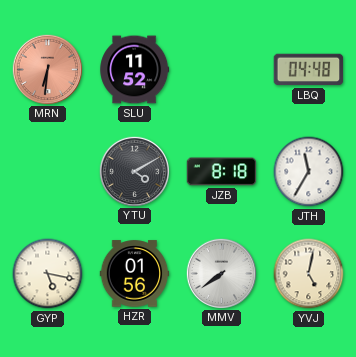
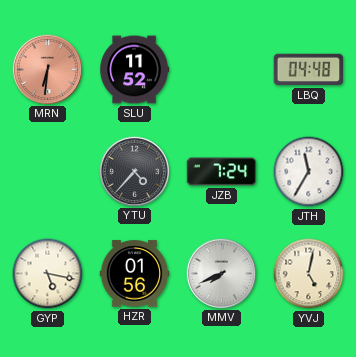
YTU: 4:10 -> 4:37 (134, 171)
JZB: 8:18 -> 7:24 (222, 172)
MMV: 7:39 -> 7:41 (221, 273)
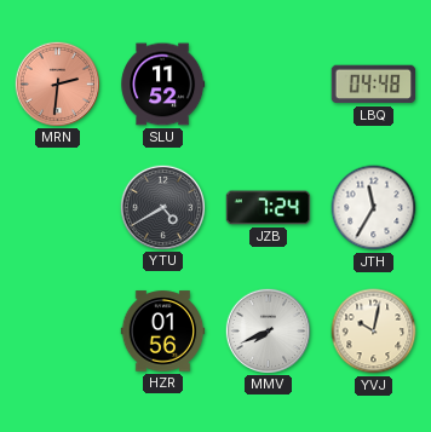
MRN: 6:31 -> 2:31 (57, 83)
YTU: 4:37 -> 4:40 (162, 207)
GYP: 5:17 -> none (48, 274)
YVJ: 5:02 -> 10:02 (374, 332)
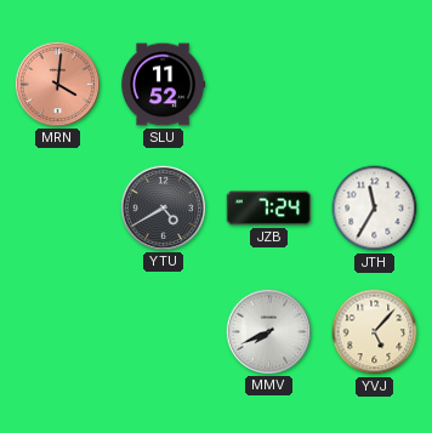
MRN: 2:31 -> 4:01 (57, 84)
LBQ: 04:48 -> none (374, 85)
HZR: 01:56 -> none (163, 332)
YVJ: 10:02 -> 5:07 (375, 332)
